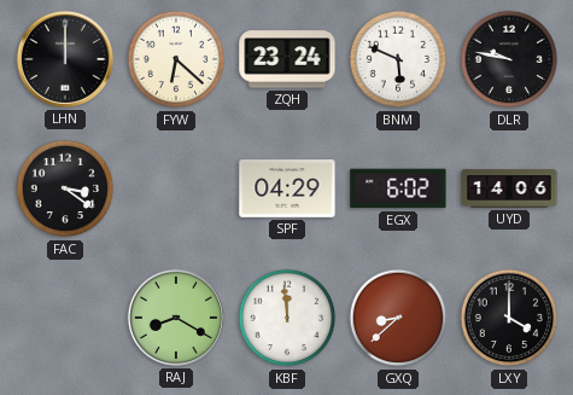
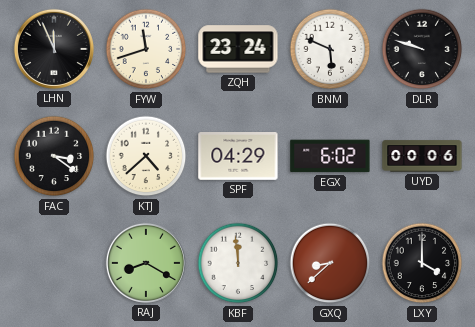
LHN: 12:00 -> 11:56 (54, 49)
FYW: 6:22 -> 11:42 (146, 49)
DLR: 9:47 -> 9:48 (422, 49)
KTJ: none -> 4:38 (146, 156)
UYD: 14:06 -> 00:06 (422, 156)
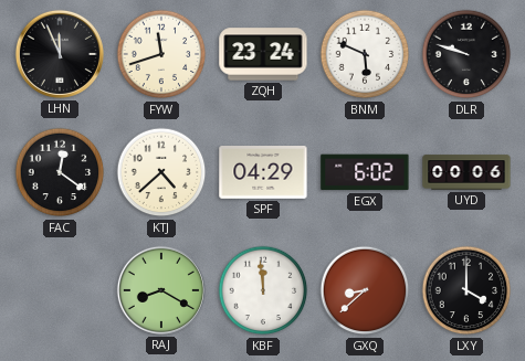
FAC: 3:21 -> 12:21 (60, 172)
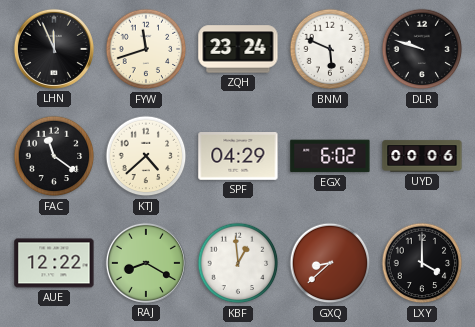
FAC: 12:21 -> 11:21 (54, 156)
AUE: none -> 12:22 (54, 263)
KBF: 11:59 -> 12:59 (238, 263)
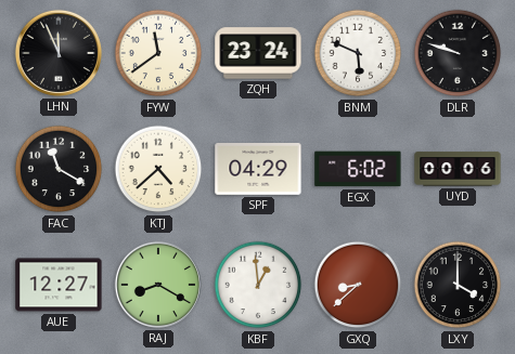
FYW: 11:42 -> 11:39 (158, 53)
FAC: 11:21 -> 11:20 (59, 169)
AUE: 12:22 -> 12:27 (59, 285)
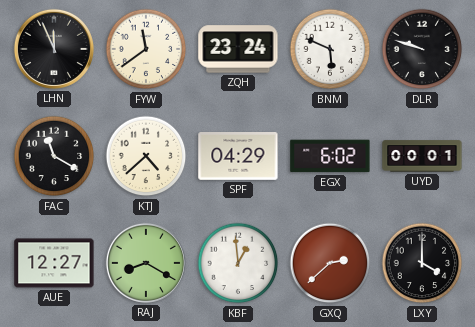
UYD: 00:06 -> 00:01 (422, 156)
GXQ: 8:38 -> 2:38 (330, 263)
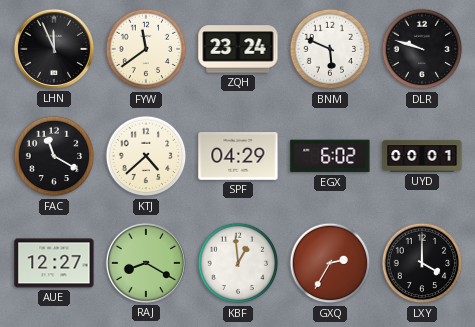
GXQ: 2:38 -> 2:35 (330, 263)
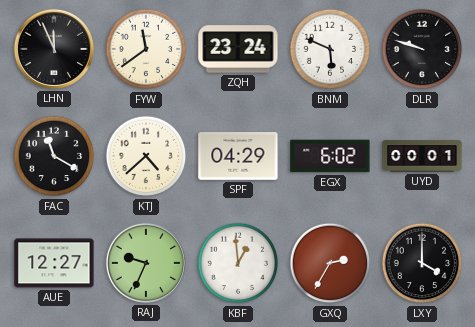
RAJ: 8:20 -> 9:34 (146, 263)
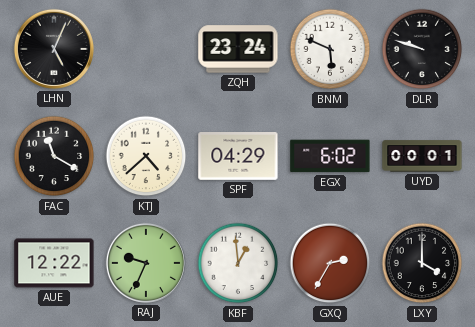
LHN: 11:56 -> 5:04 (54, 49)
FYW: 11:39 -> none (146, 49)
AUE: 12:27 -> 12:22 (54, 263)
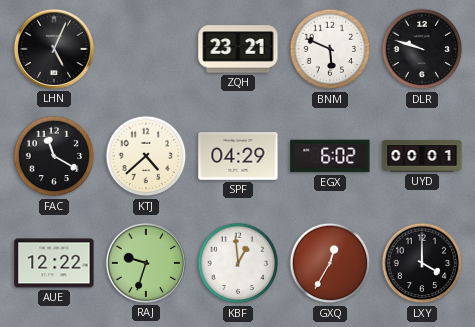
ZQH: 23:24 -> 23:21 (238, 49)
RAJ: 9:34 -> 9:33 (146, 263)
GXQ: 2:35 -> 12:35 (330, 263)
